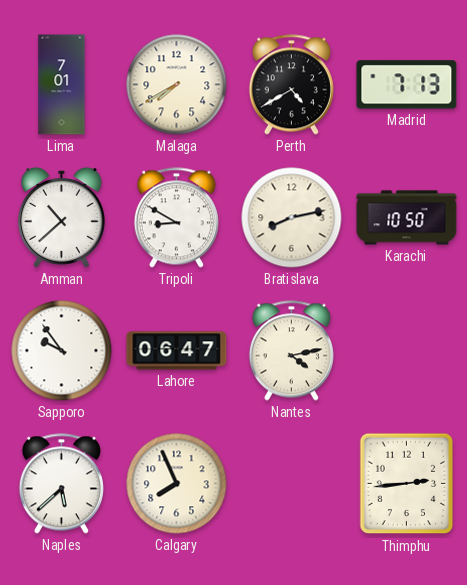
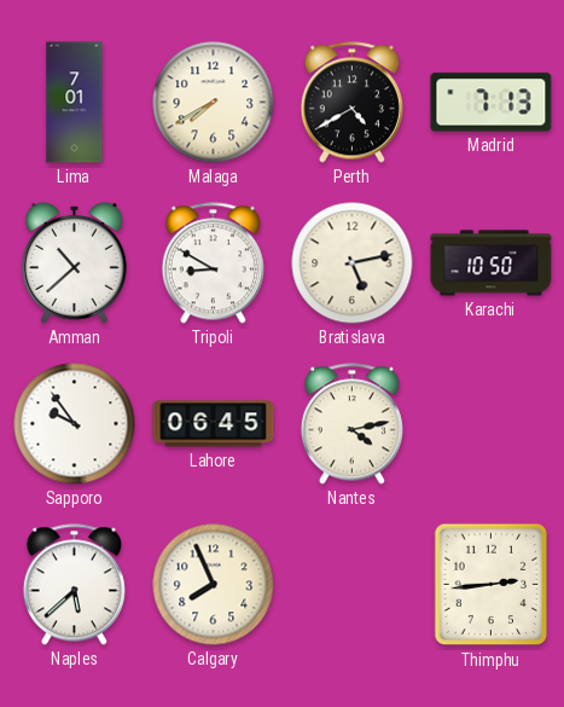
Bratislava: 8:13 -> 5:13 (353, 263)
Lahore: 06:47 -> 06:45 (214, 424)
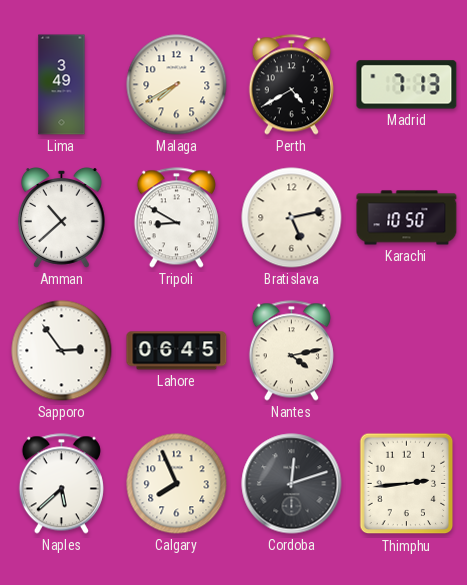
Lima: 7:01 -> 3:49 (62, 85)
Sapporo: 9:54 -> 2:54 (62, 351)
Cordoba: none -> 12:12 (292, 484)
